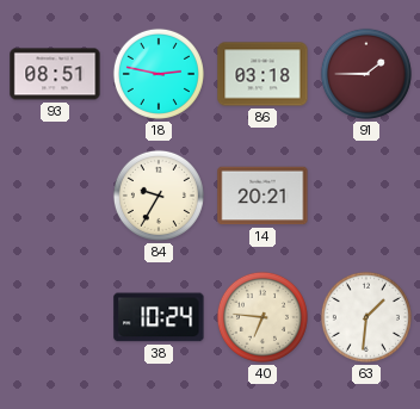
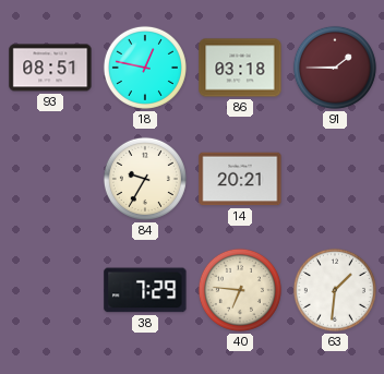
18: 2:47 -> 12:47 (145, 68)
38: 10:24 -> 7:29 (145, 290)
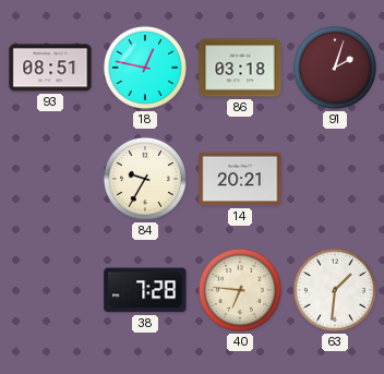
91: 1:45 -> 2:03 (335, 68)
38: 7:29 -> 7:28 (145, 290)
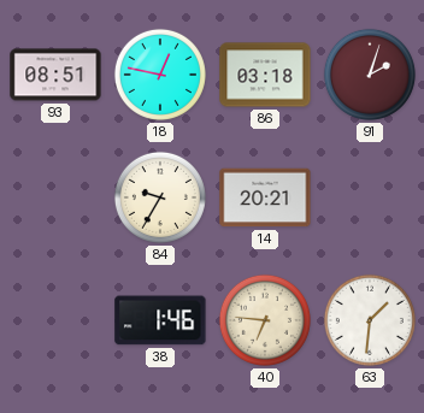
38: 7:28 -> 1:46 (160, 320)
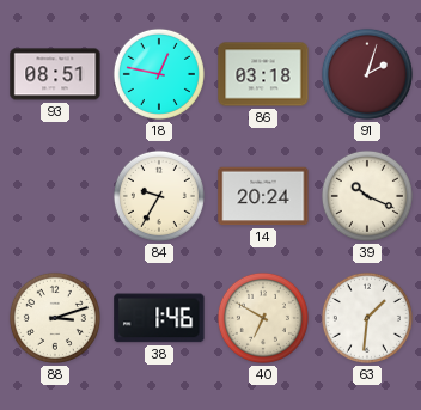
14: 20:21 -> 20:24 (263, 196)
39: none -> 10:19 (367, 196)
88: none -> 3:12 (55, 318)
40: 6:46 -> 6:50 (263, 318)
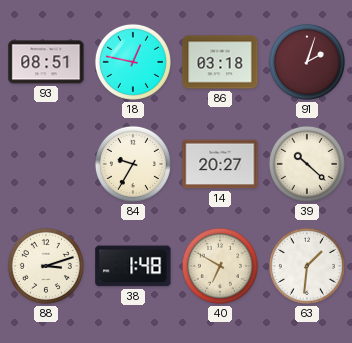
14: 20:24 -> 20:27 (220, 164)
39: 10:19 -> 10:22 (307, 164)
38: 1:46 -> 1:48 (133, 266)
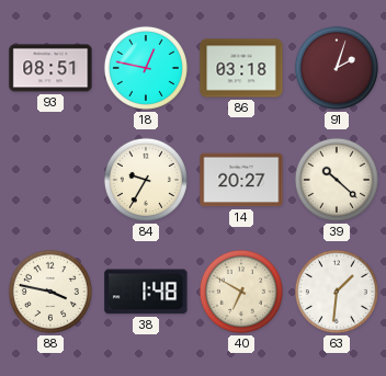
88: 3:12 -> 3:47 (50, 292)
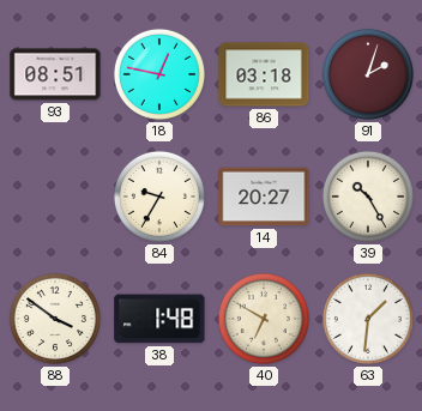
39: 10:22 -> 10:25 (368, 197)
88: 3:47 -> 3:51 (55, 319)
